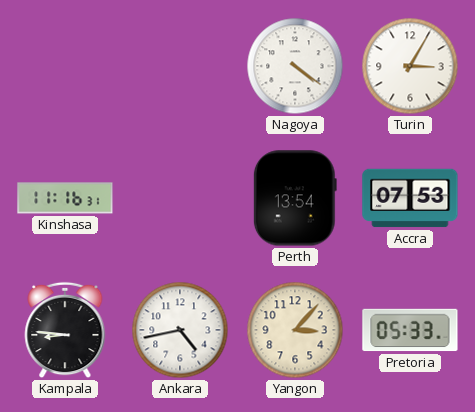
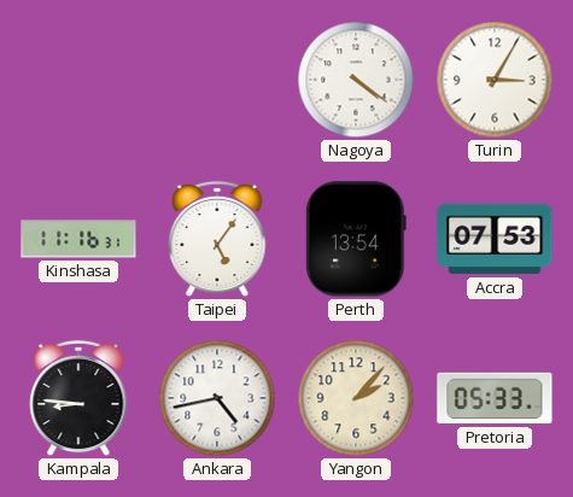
Taipei: none -> 5:06 (217, 239)
Yangon: 3:07 -> 2:07 (356, 398)
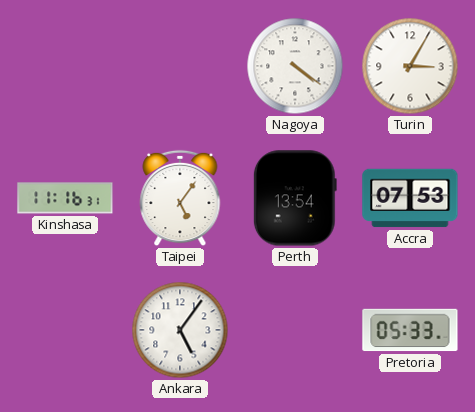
Kampala: 8:46 -> none (78, 398)
Ankara: 4:43 -> 5:06 (180, 330)
Yangon: 2:07 -> none (356, 398)
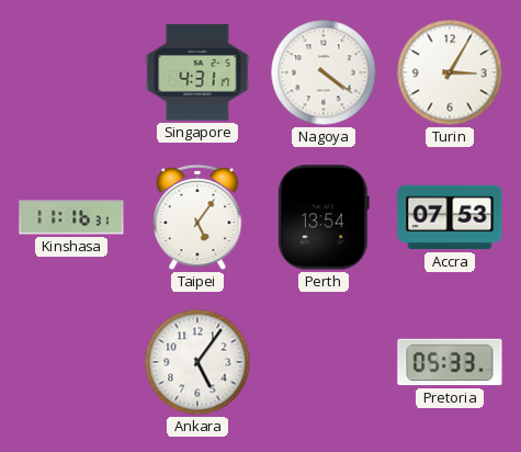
Singapore: none -> 4:31 (197, 72)
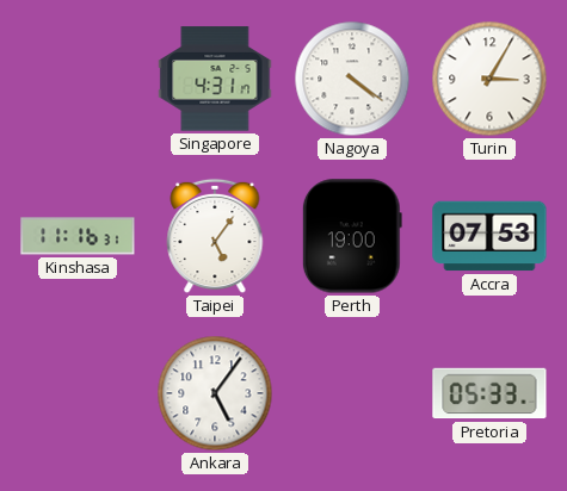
Perth: 13:54 -> 19:00 (352, 236)
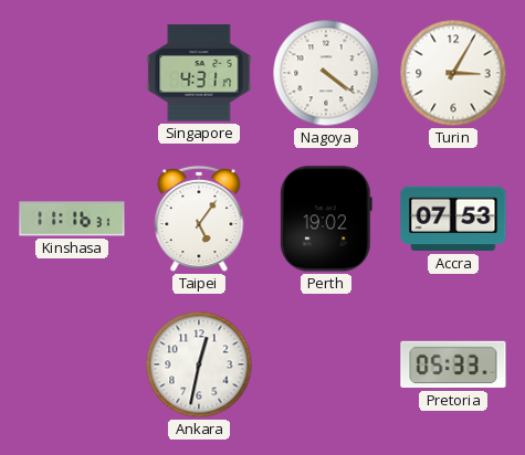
Perth: 19:00 -> 19:02 (326, 219)
Ankara: 5:06 -> 12:32 (199, 364)
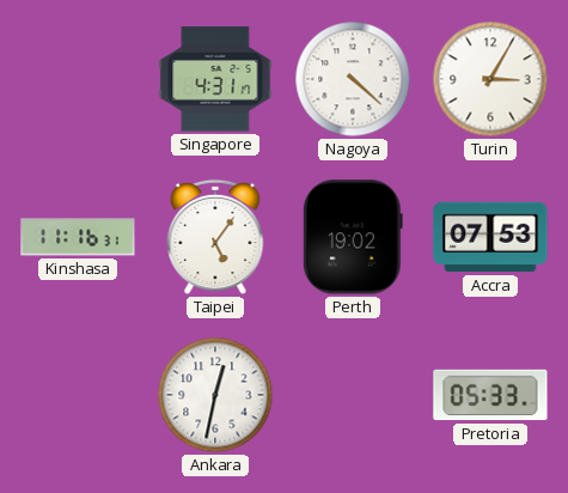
Nagoya: 4:21 -> 4:22 (353, 79)
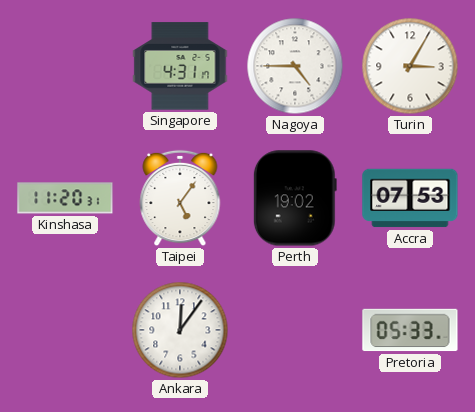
Nagoya: 4:22 -> 4:45 (295, 66)
Kinshasa: 11:16 -> 11:20 (65, 198)
Ankara: 12:32 -> 12:06 (180, 330)
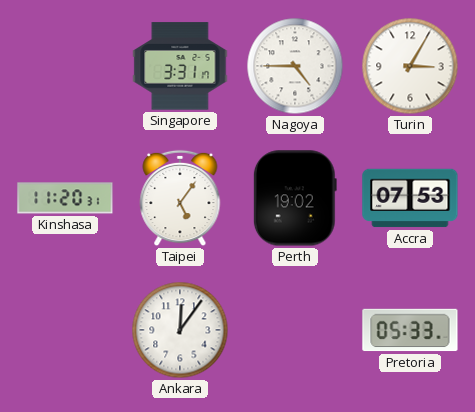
Singapore: 4:31 -> 3:31 (180, 66)
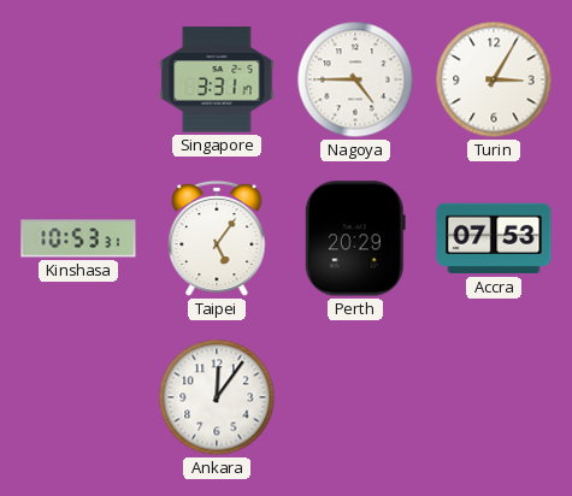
Kinshasa: 11:20 -> 10:53 (78, 238)
Perth: 19:02 -> 20:29 (355, 238)
Pretoria: 05:33 -> none (410, 330)
